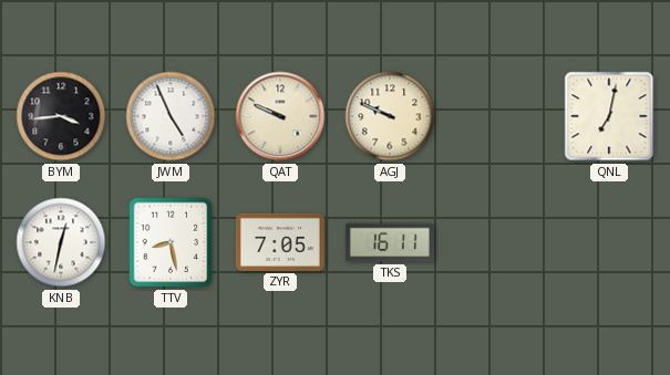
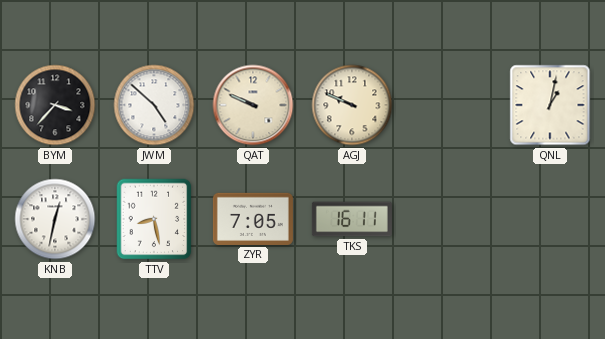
BYM: 3:44 -> 3:37 (55, 105)
JWM: 4:56 -> 4:52 (154, 105)
QNL: 7:02 -> 1:02 (550, 105)
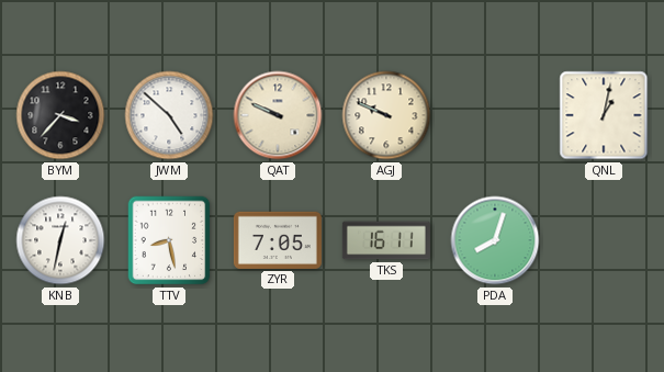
PDA: none -> 8:03 (495, 240)
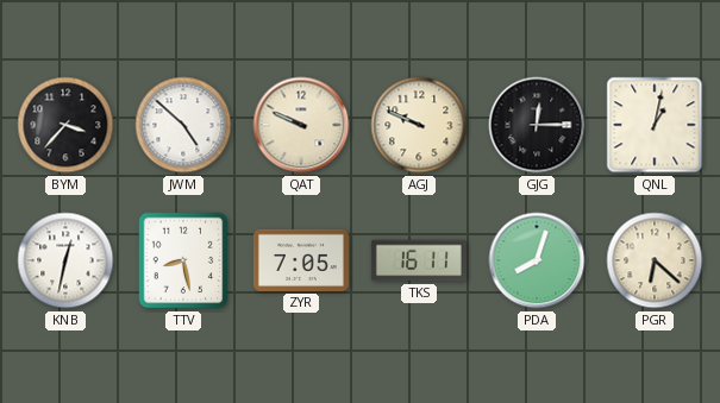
GJG: none -> 12:15 (537, 125)
PGR: none -> 6:22 (655, 260)
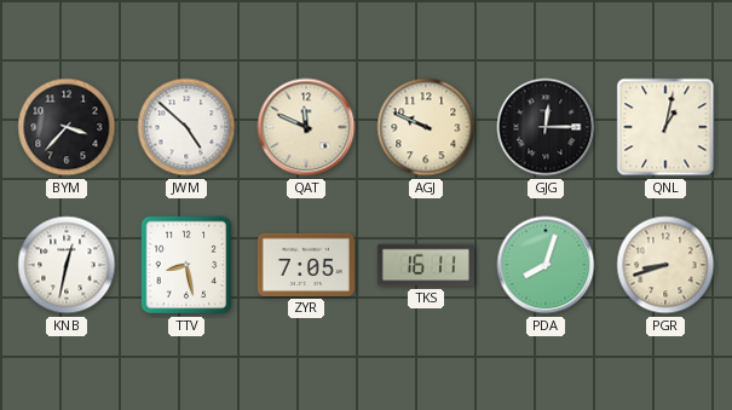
QAT: 9:49 -> 11:49 (306, 127)
PGR: 6:22 -> 8:42 (665, 265)
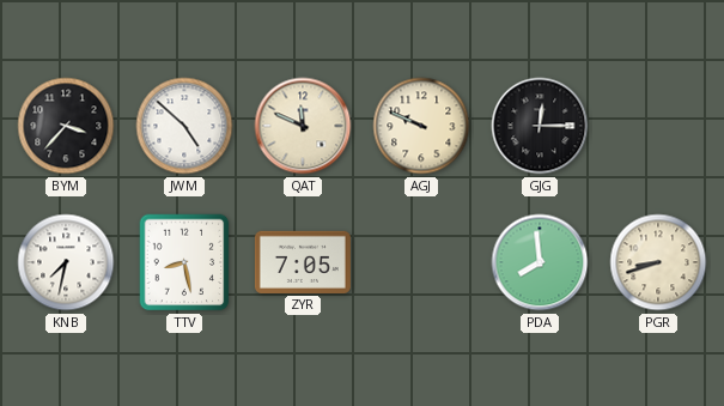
QNL: 1:02 -> none (665, 127)
KNB: 12:32 -> 7:32 (66, 262)
TKS: 16:11 -> none (426, 265)
PDA: 8:03 -> 7:59 (540, 262)
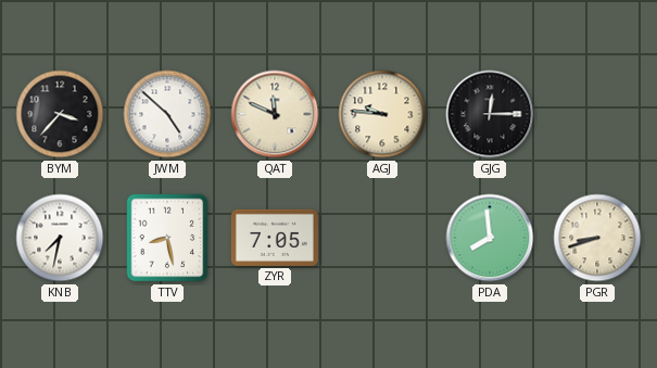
AGJ: 9:49 -> 9:46 (382, 114)
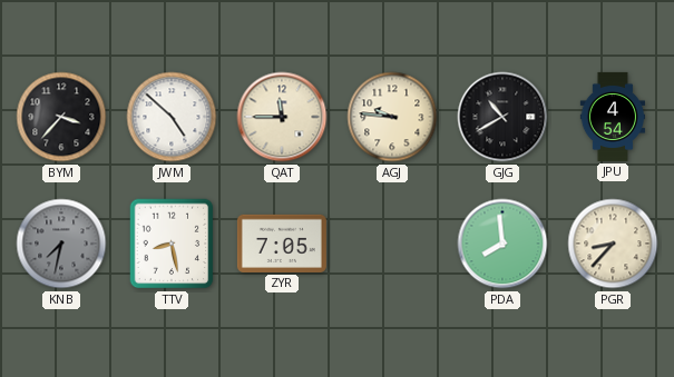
QAT: 11:49 -> 11:45 (282, 117)
GJG: 12:15 -> 10:40 (502, 117)
JPU: none -> 4:54 (612, 117)
KNB dial: white -> grey (61, 244)
PGR: 8:42 -> 8:37 (613, 244)
